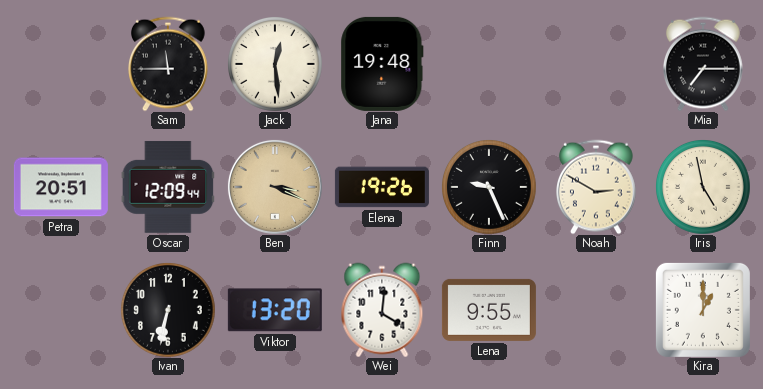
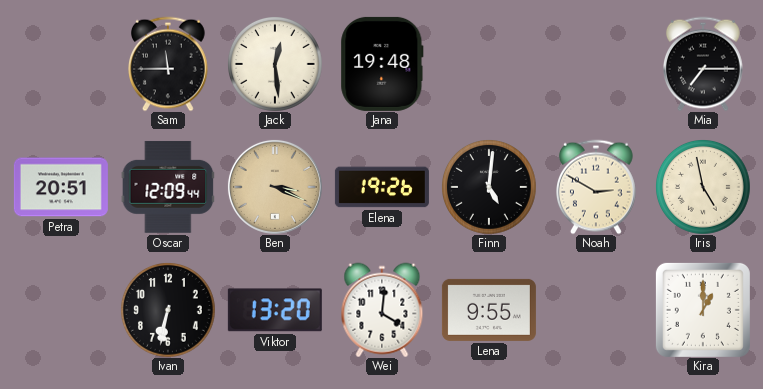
Finn: 9:26 -> 5:01 (489, 187)
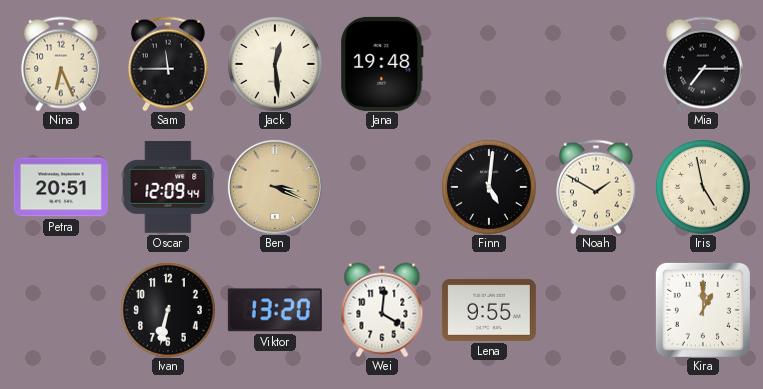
Nina: none -> 6:26 (62, 64)
Elena: 19:26 -> none (382, 187)
Noah: 2:50 -> 1:50 (597, 187)
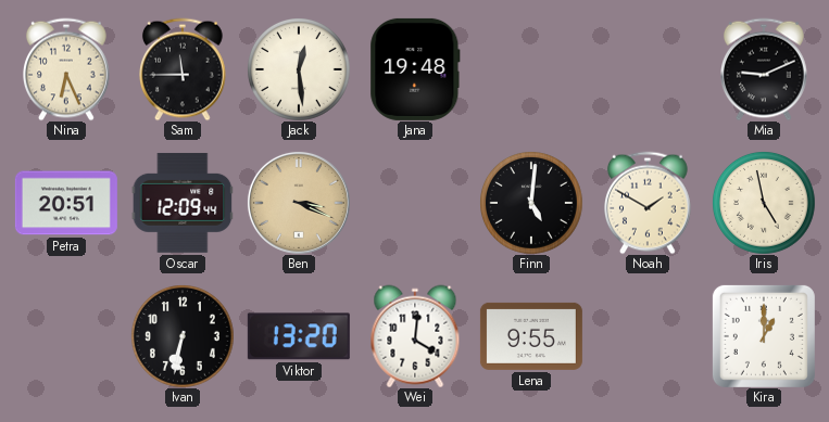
Mia: 7:15 -> 9:11 (765, 69)
